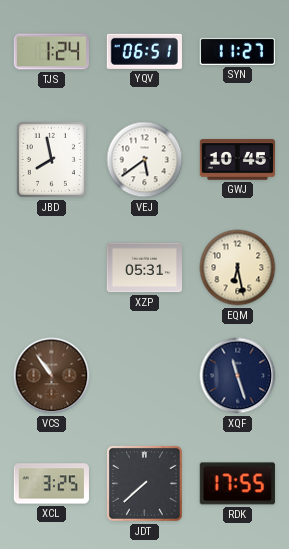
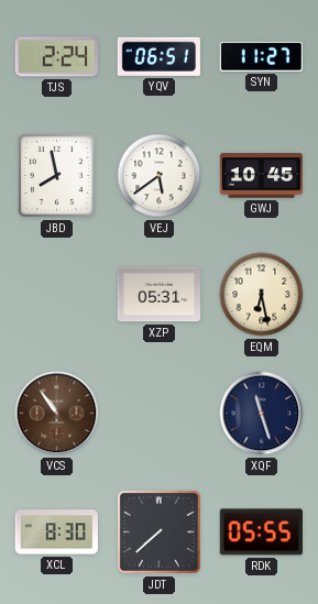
TJS: 1:24 -> 2:24 (56, 57)
XCL: 3:25 -> 8:30 (56, 532)
RDK: 17:55 -> 05:55 (261, 532)
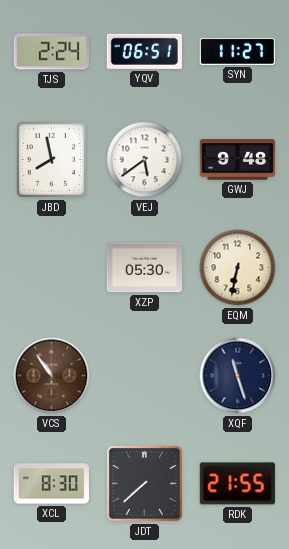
GWJ: 10:45 -> 9:48 (237, 160)
XZP: 05:31 -> 05:30 (144, 268)
EQM: 6:28 -> 6:32 (238, 268)
RDK: 05:55 -> 21:55 (237, 484)
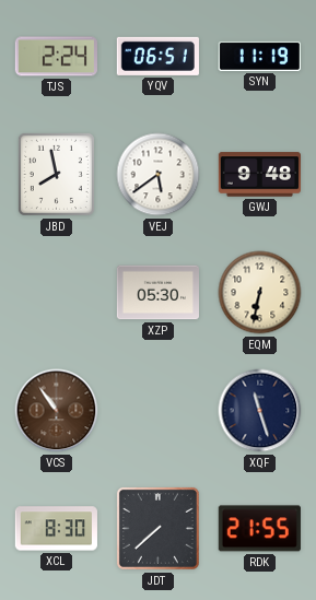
SYN: 11:27 -> 11:19 (259, 56)
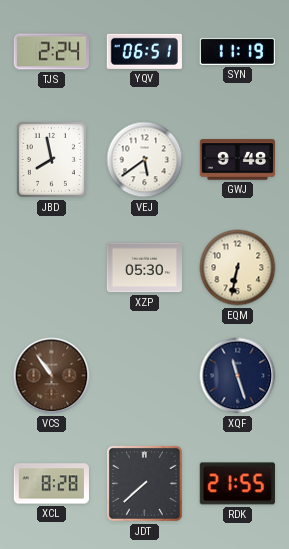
XCL: 8:30 -> 8:28 (51, 484)
